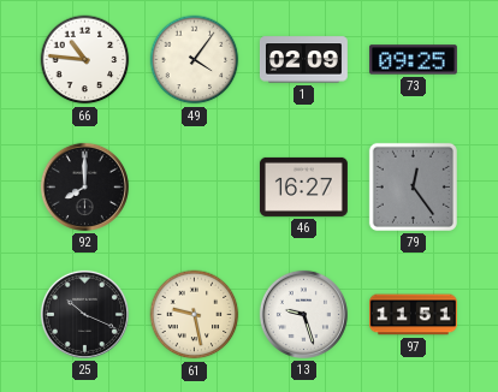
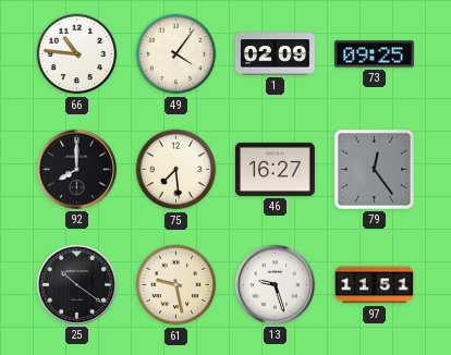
75: none -> 7:29 (176, 170)
25: 10:19 -> 10:21 (76, 284)
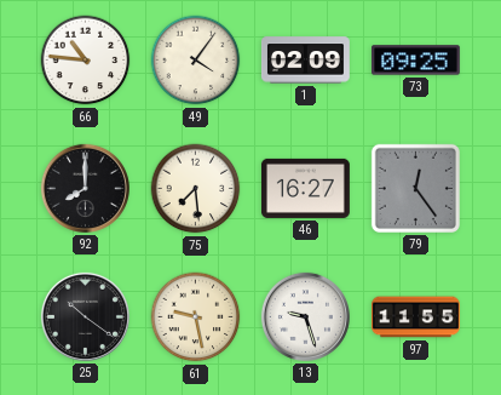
97: 11:51 -> 11:55 (416, 317)
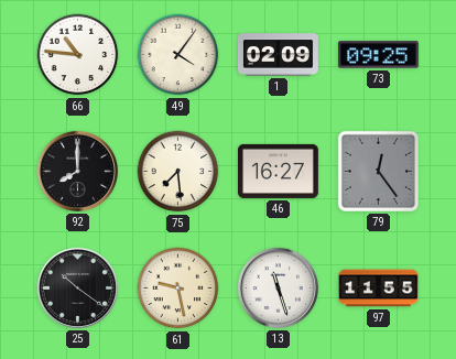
13: 9:27 -> 11:27 (278, 287)
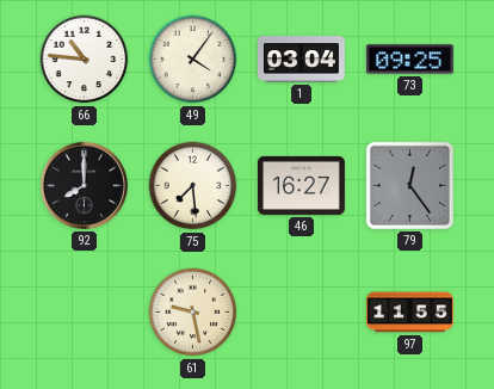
1: 02:09 -> 03:04 (301, 60)
25: 10:21 -> none (77, 287)
13: 11:27 -> none (278, 287)
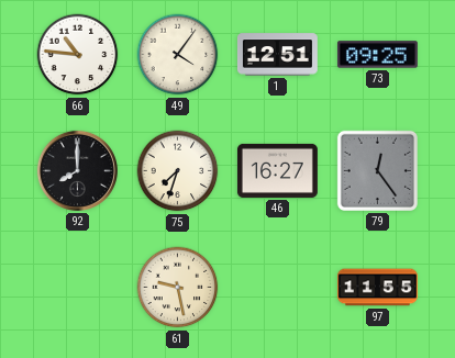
1: 03:04 -> 12:51 (277, 55)
75: 7:29 -> 7:33 (178, 171)
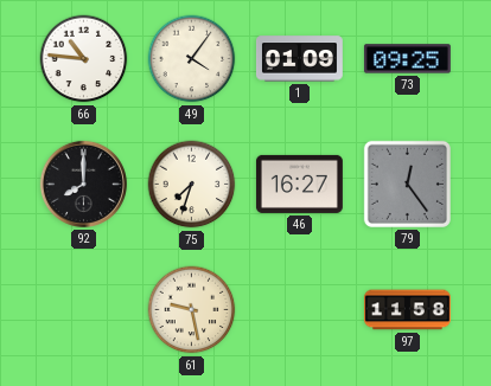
1: 12:51 -> 01:09 (299, 59)
97: 11:55 -> 11:58 (408, 310)
